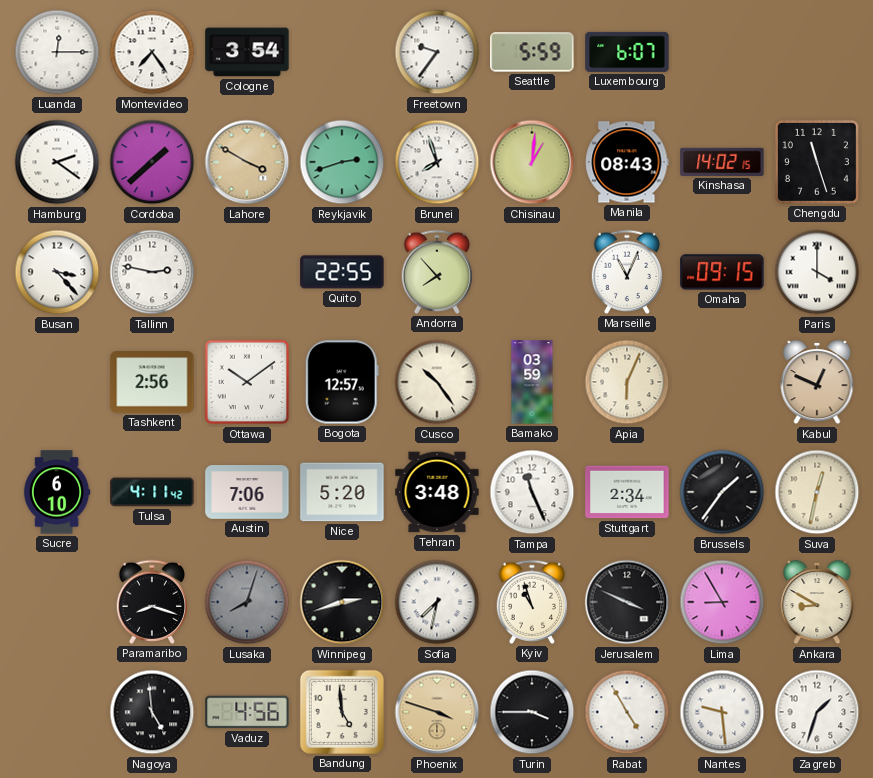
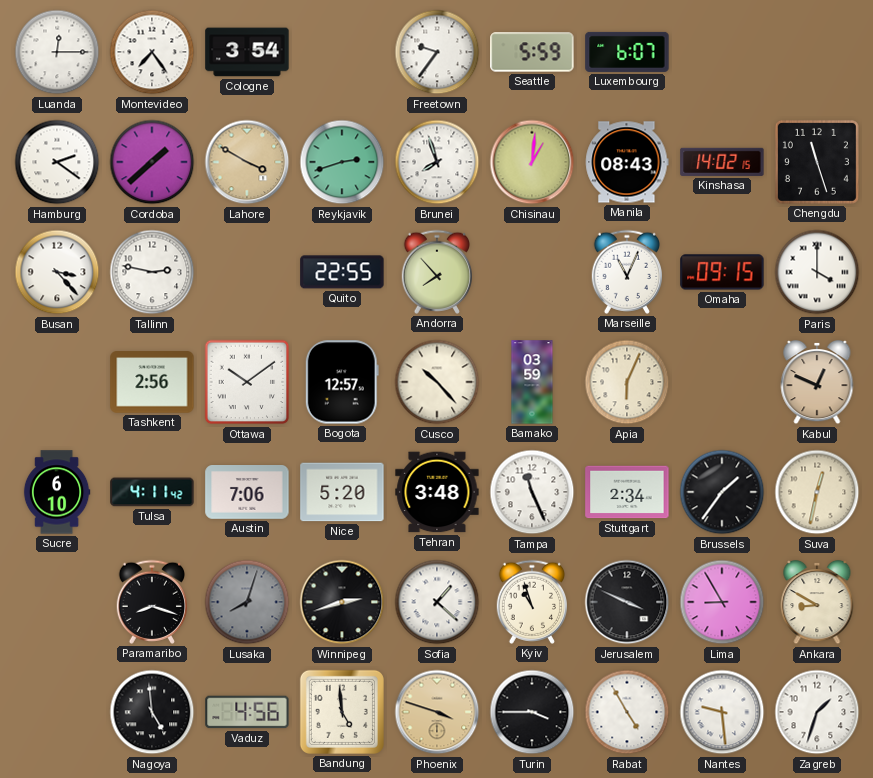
Cusco: 10:24 -> 10:23 (437, 382)
Sofia: 7:32 -> 1:22 (437, 602)
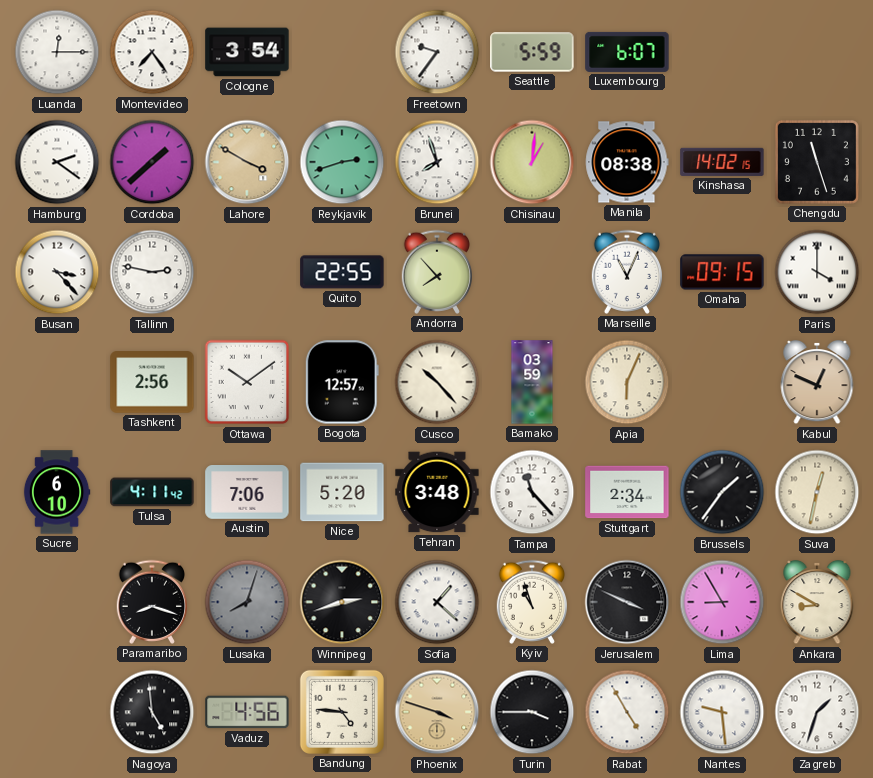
Manila: 08:43 -> 08:38 (627, 162)
Tampa: 11:26 -> 11:23 (532, 492)
Bandung: 4:59 -> 4:46 (342, 712)
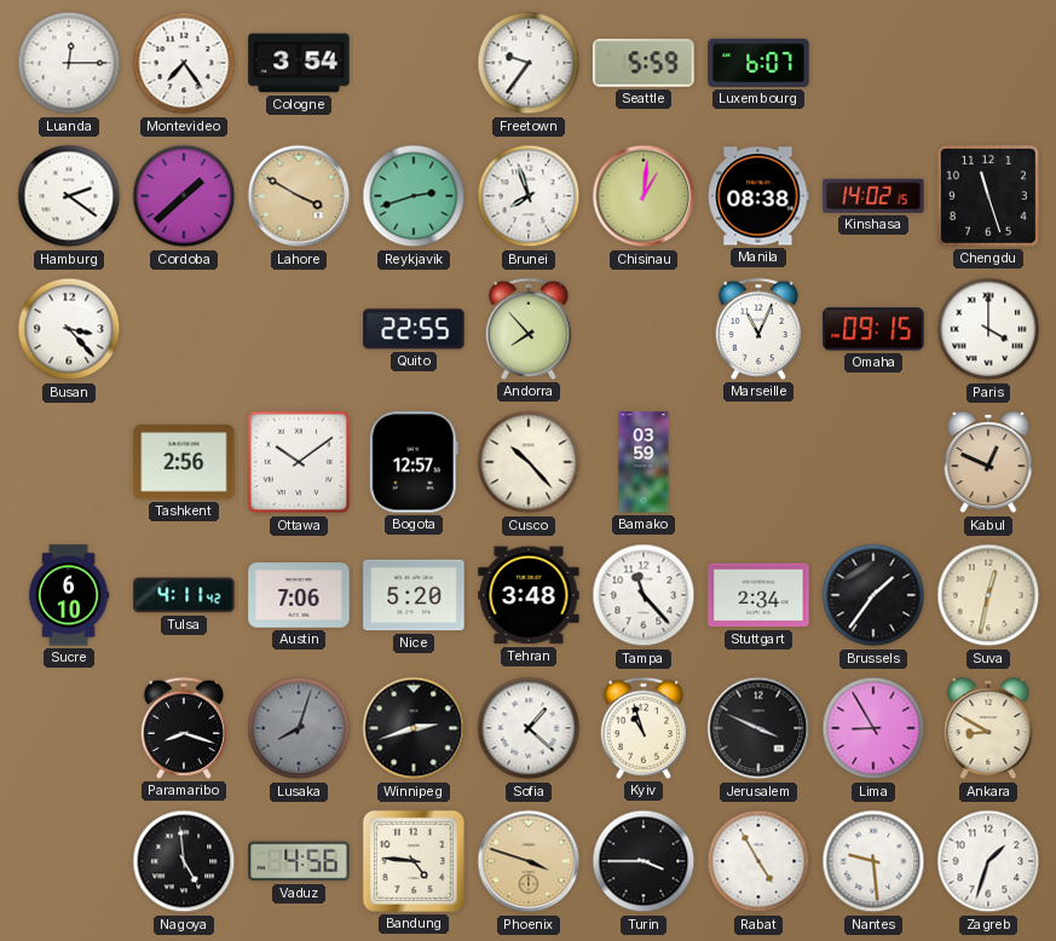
Tallinn: 2:47 -> none (152, 272)
Apia: 6:04 -> none (627, 382)
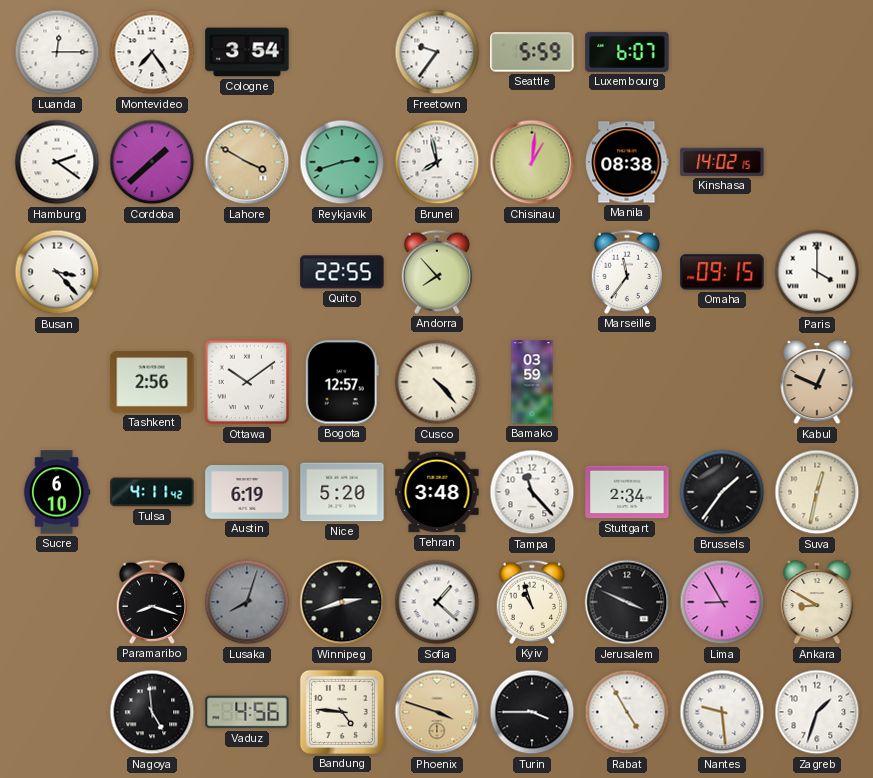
Brunei: 7:57 -> 7:58 (437, 162)
Chengdu: 11:27 -> none (988, 196)
Marseille: 11:04 -> 11:36 (626, 272)
Cusco: 10:23 -> 4:23 (437, 382)
Austin: 7:06 -> 6:19 (247, 492)
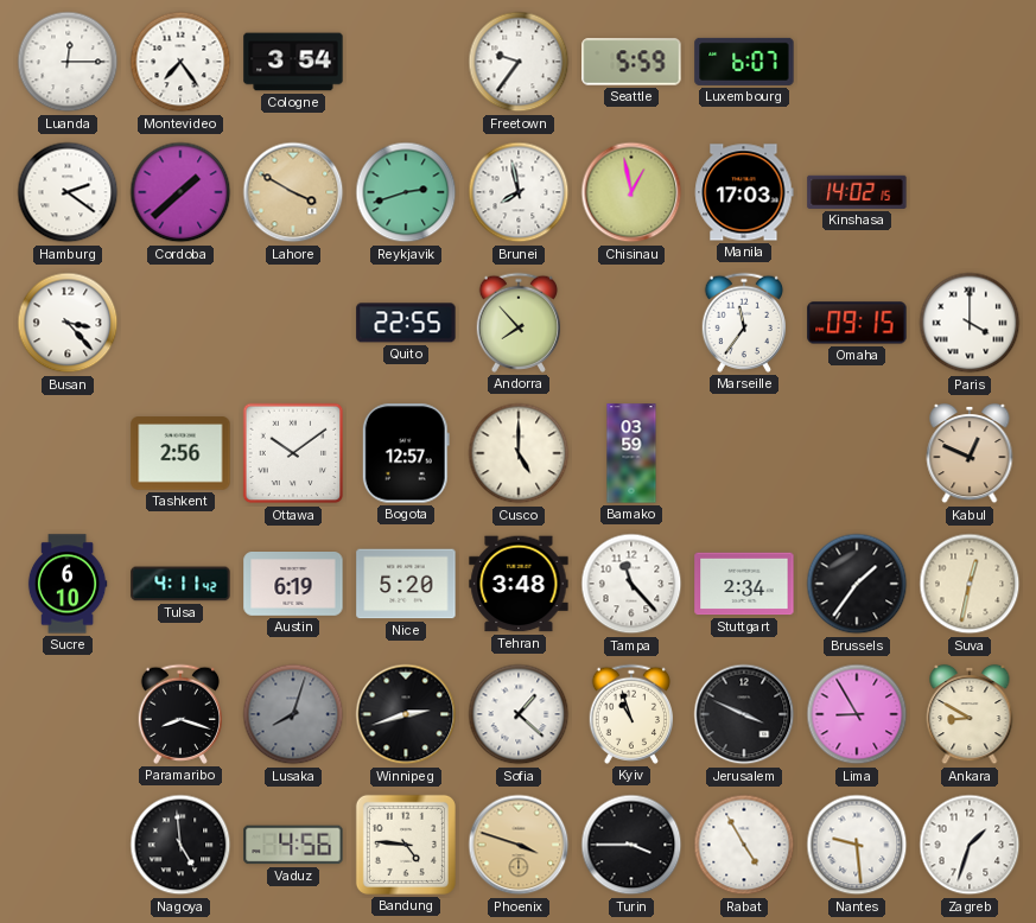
Chisinau: 1:01 -> 12:58 (631, 192)
Manila: 08:38 -> 17:03 (744, 192)
Cusco: 4:23 -> 5:00 (519, 453)
